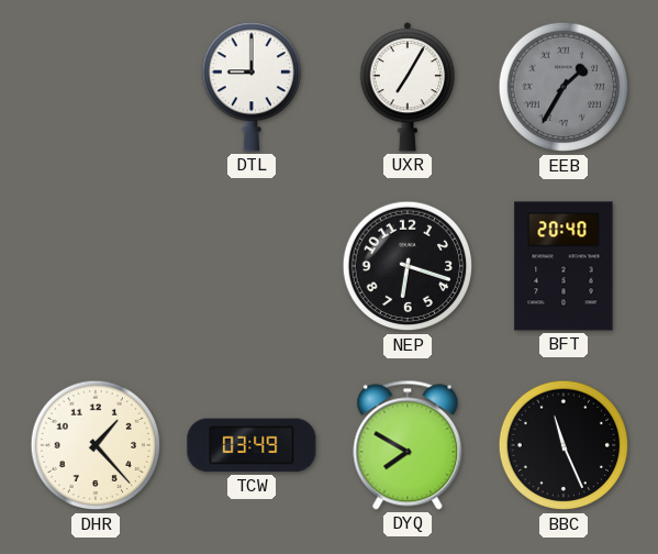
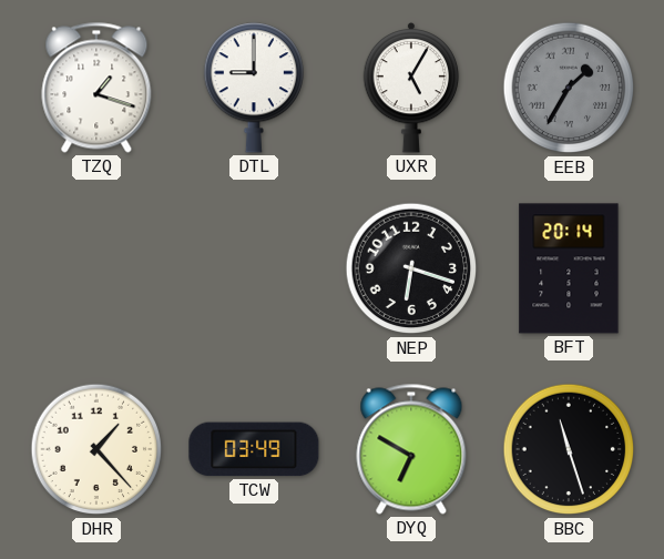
TZQ: none -> 1:18 (96, 88)
UXR: 7:05 -> 5:05 (411, 88)
BFT: 20:40 -> 20:14 (569, 268)
DYQ: 7:50 -> 6:50 (411, 449)
BBC: 11:26 -> 11:27 (569, 449)
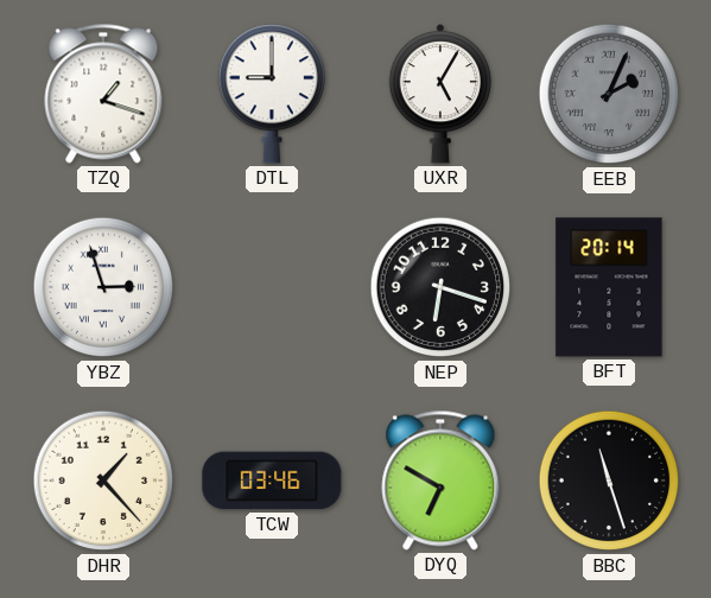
EEB: 1:35 -> 2:04 (609, 94)
YBZ: none -> 2:57 (103, 287)
TCW: 03:49 -> 03:46 (272, 481)
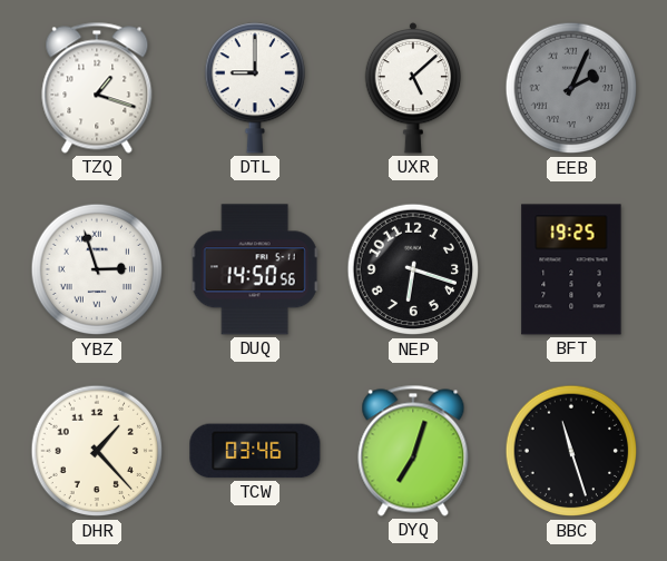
UXR: 5:05 -> 5:08 (413, 88)
DUQ: none -> 14:50 (255, 269)
BFT: 20:14 -> 19:25 (571, 269)
DYQ: 6:50 -> 7:03 (413, 451)
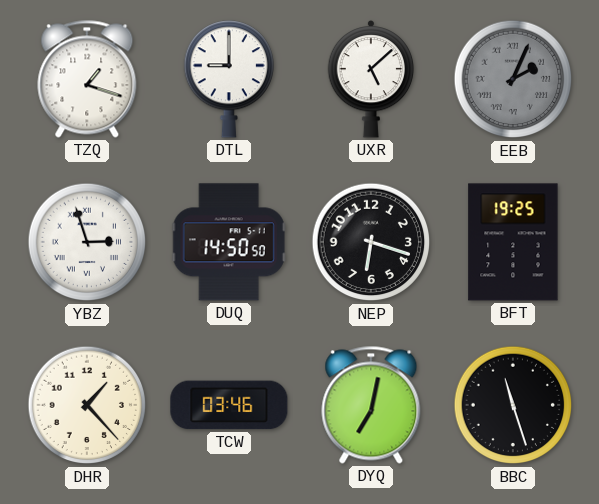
DUQ: 14:50:56 -> 14:50:50 (229, 242)
DYQ: 7:03 -> 7:02 (371, 405)
